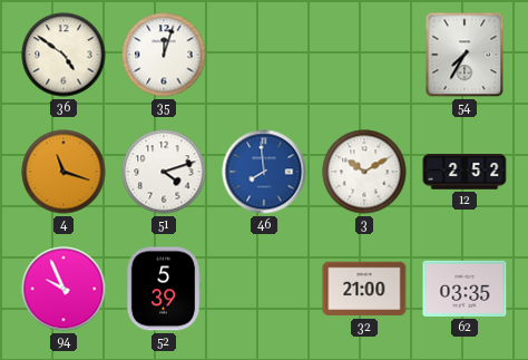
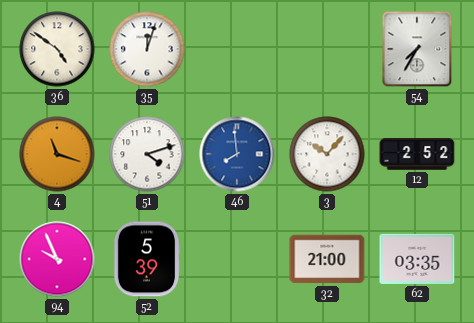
3: 10:10 -> 10:07 (327, 154)
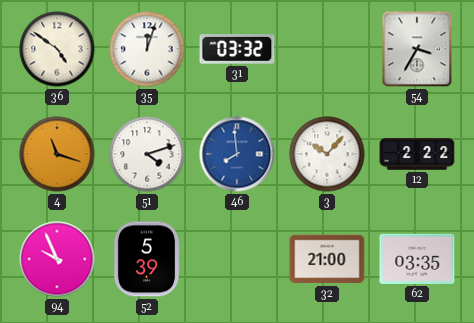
31: none -> 03:32 (237, 49)
54: 7:35 -> 3:35 (417, 49)
12: 2:52 -> 2:22 (417, 154)
